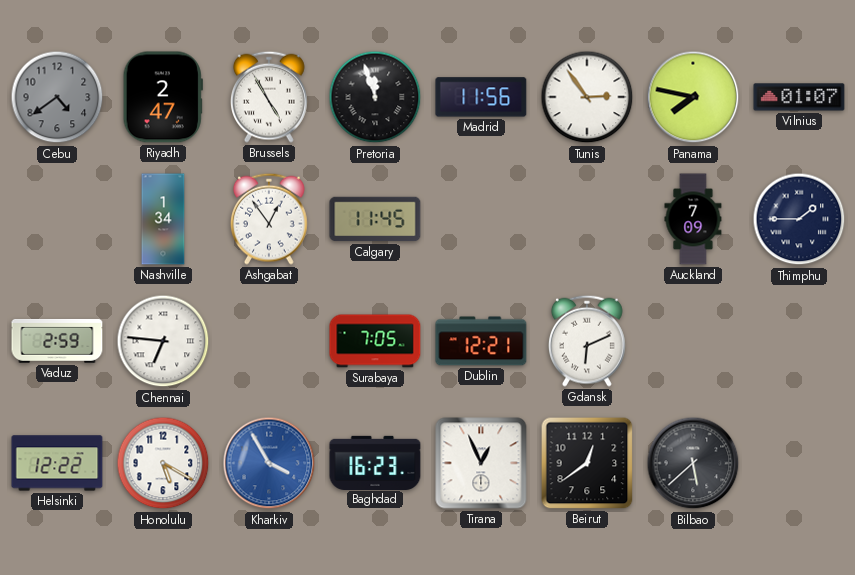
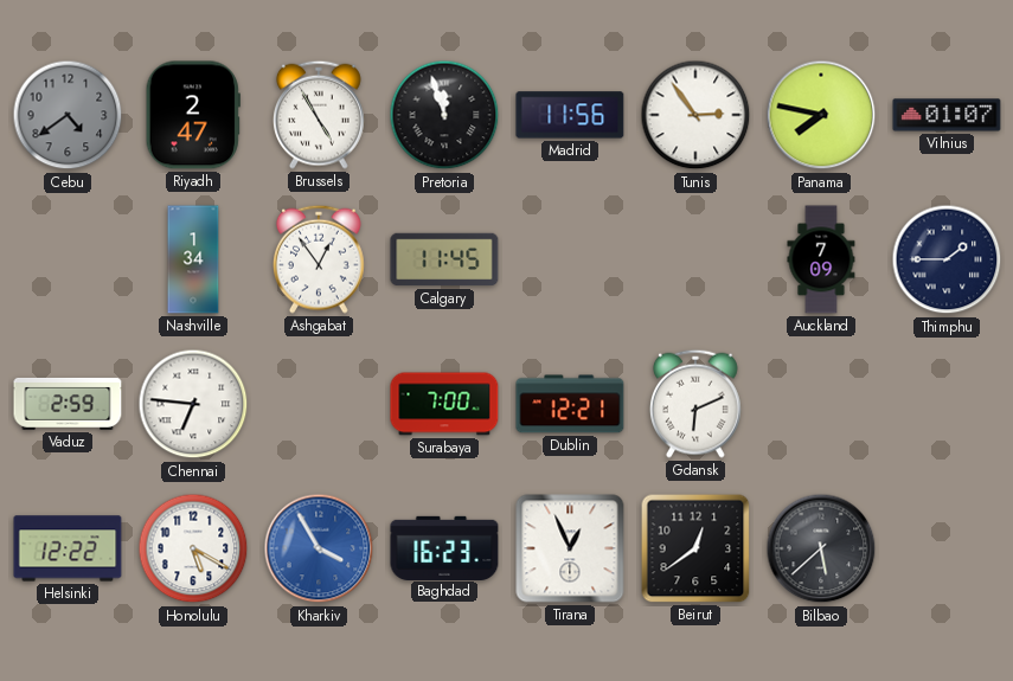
Surabaya: 7:05 -> 7:00 (444, 404)
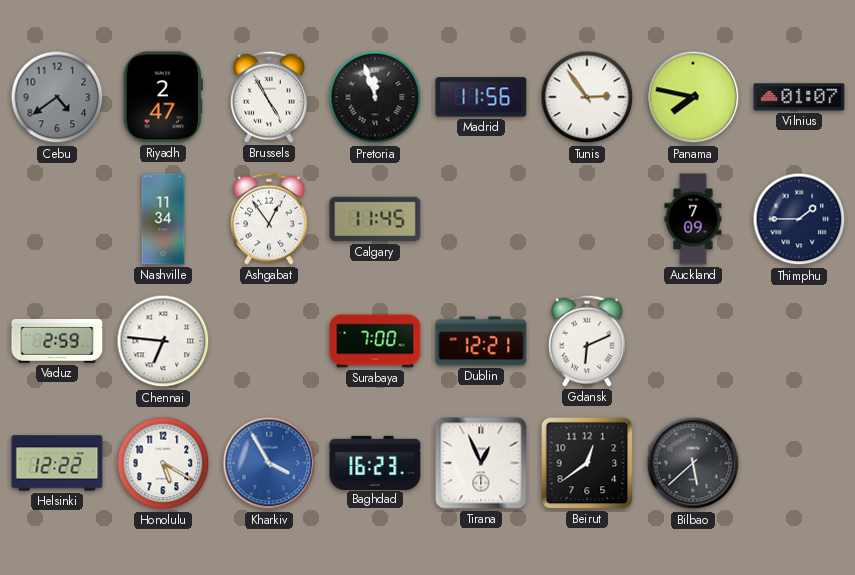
Nashville: 1:34 -> 11:34 (163, 219)
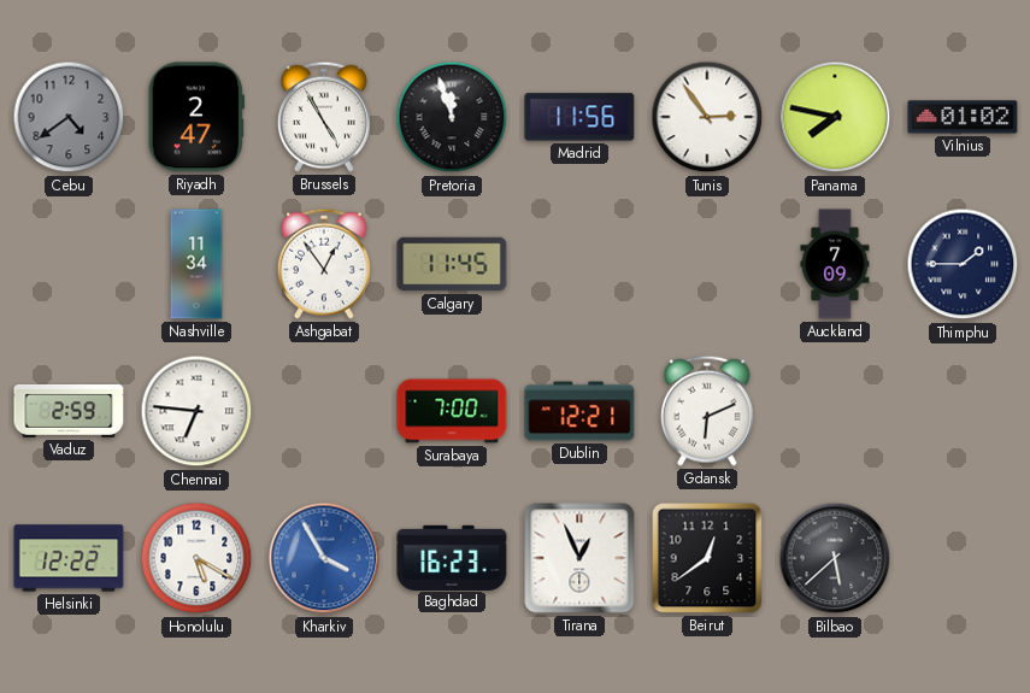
Vilnius: 01:07 -> 01:02 (963, 117)
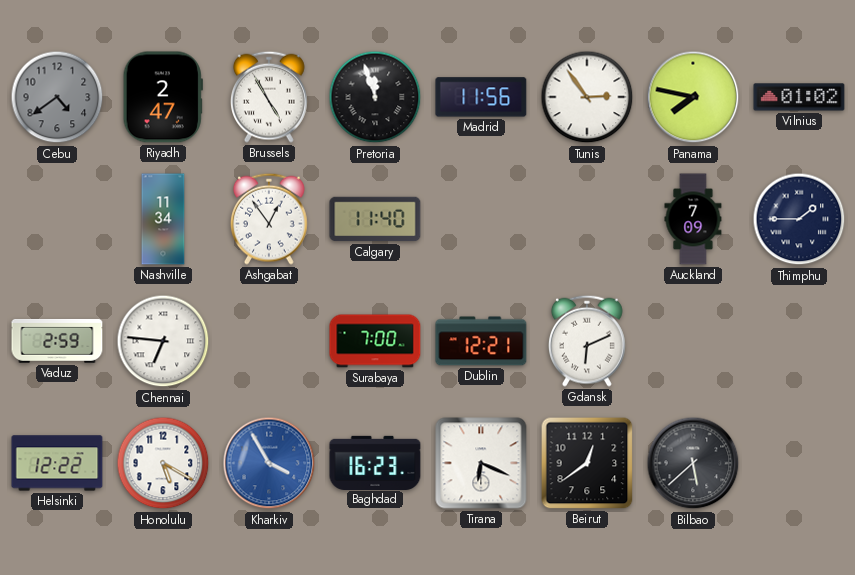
Calgary: 11:45 -> 11:40 (375, 219)
Tirana: 12:56 -> 6:19 (481, 463)
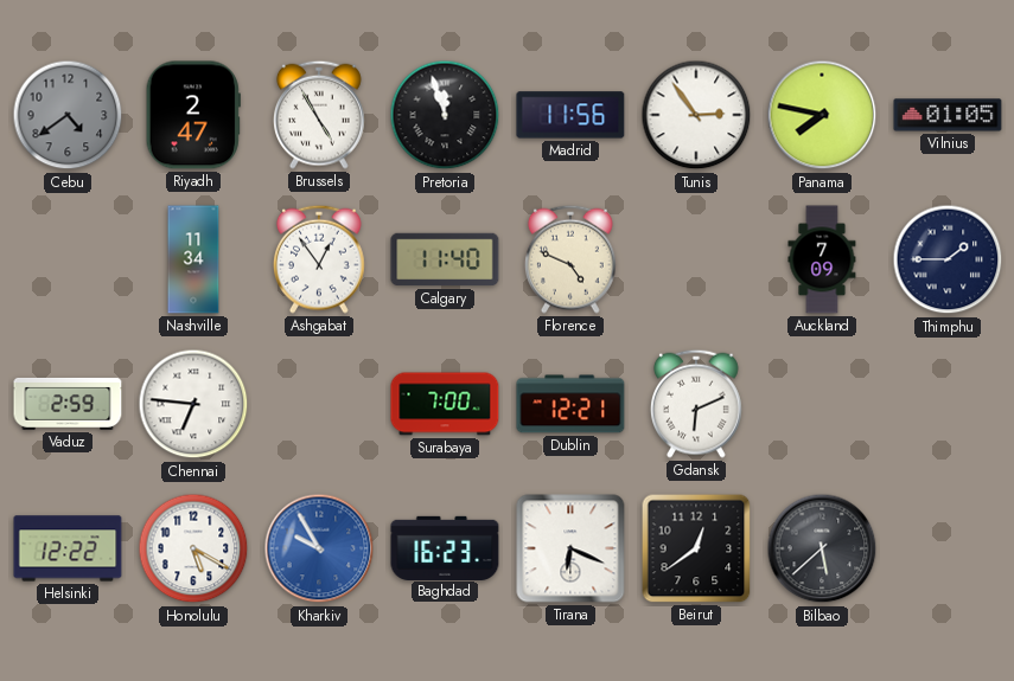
Vilnius: 01:02 -> 01:05 (948, 115)
Florence: none -> 4:49 (572, 259)
Kharkiv: 3:55 -> 9:55 (319, 548)
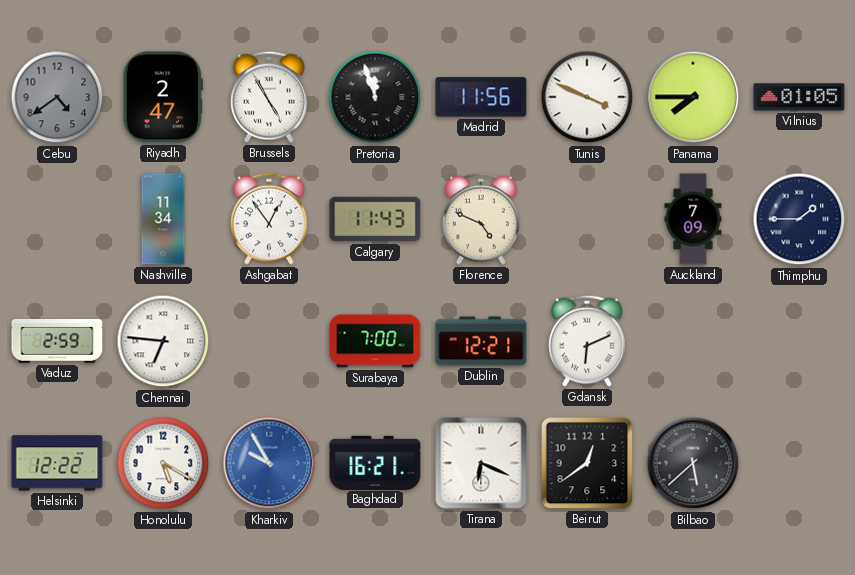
Tunis: 2:54 -> 3:49 (587, 97)
Panama: 7:47 -> 7:45 (693, 97)
Calgary: 11:40 -> 11:43 (375, 219)
Baghdad: 16:23 -> 16:21 (375, 462)
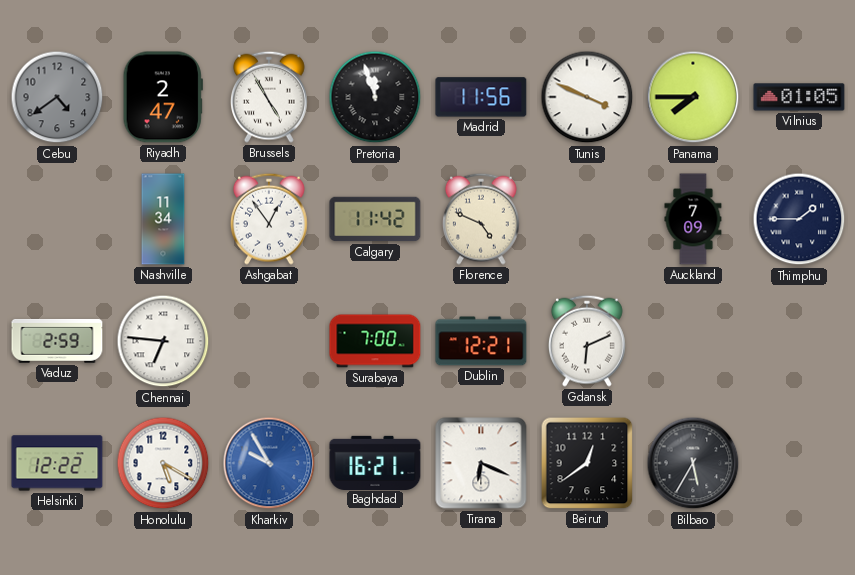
Calgary: 11:43 -> 11:42 (375, 219)
Bilbao: 5:38 -> 5:35 (693, 463)
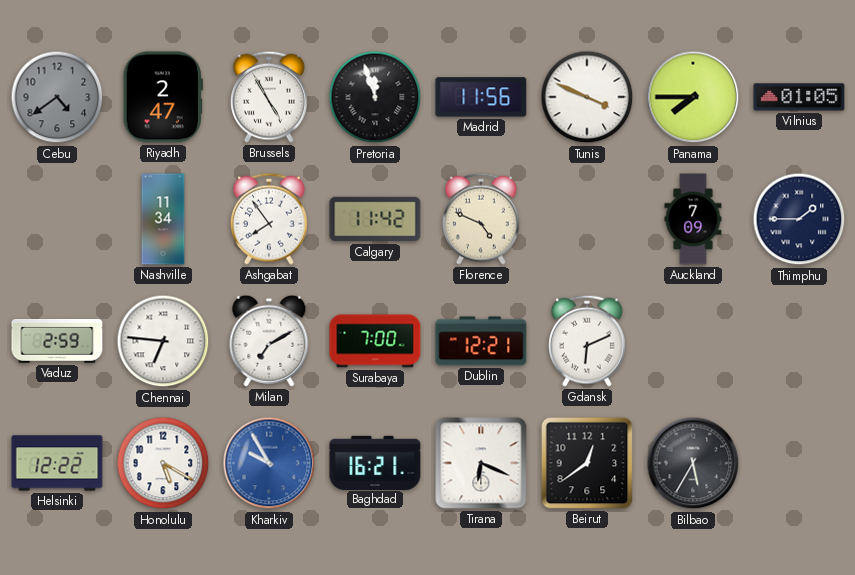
Ashgabat: 12:54 -> 7:54 (270, 219)
Milan: none -> 7:10 (269, 341)
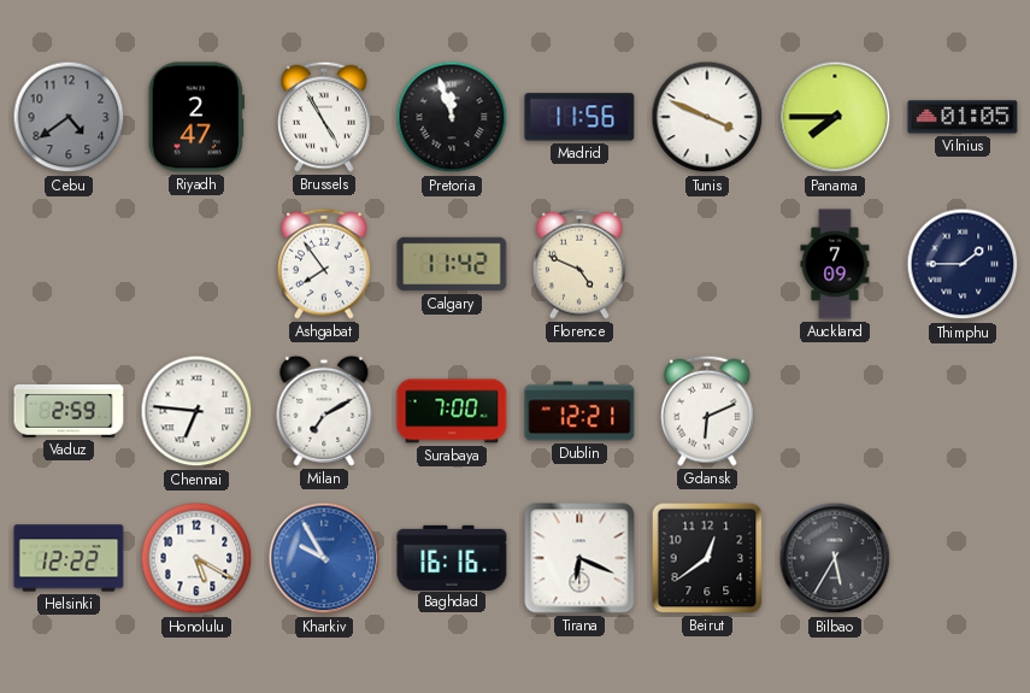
Nashville: 11:34 -> none (163, 219)
Baghdad: 16:21 -> 16:16 (452, 557)
